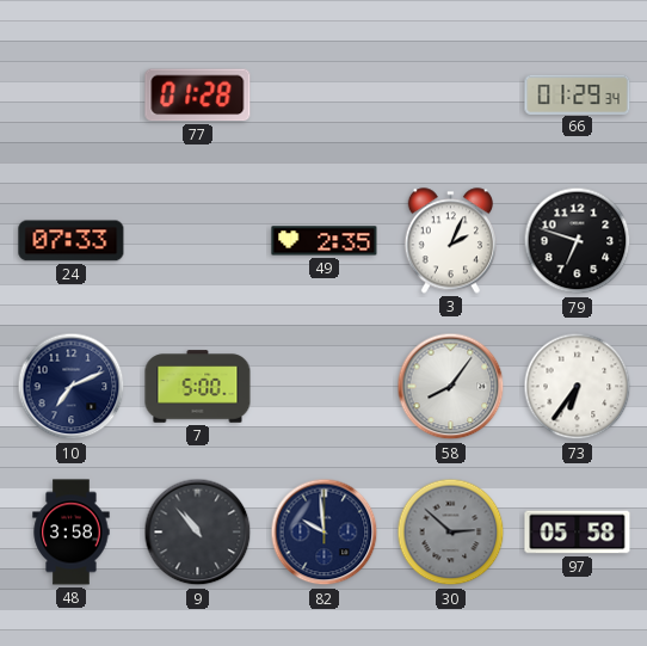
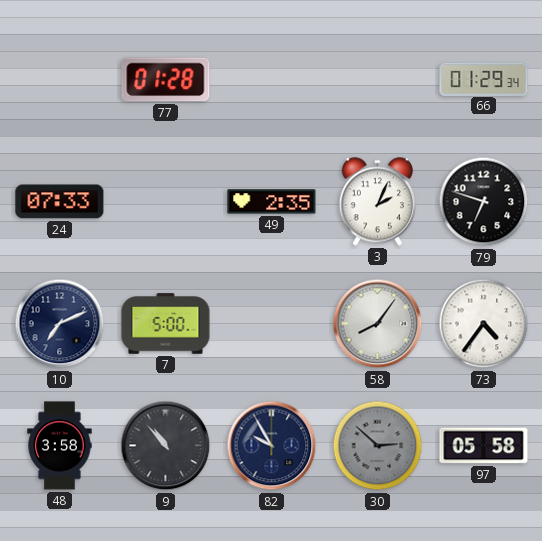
73: 6:36 -> 4:36 (484, 324)
82: 9:59 -> 9:55 (272, 446)
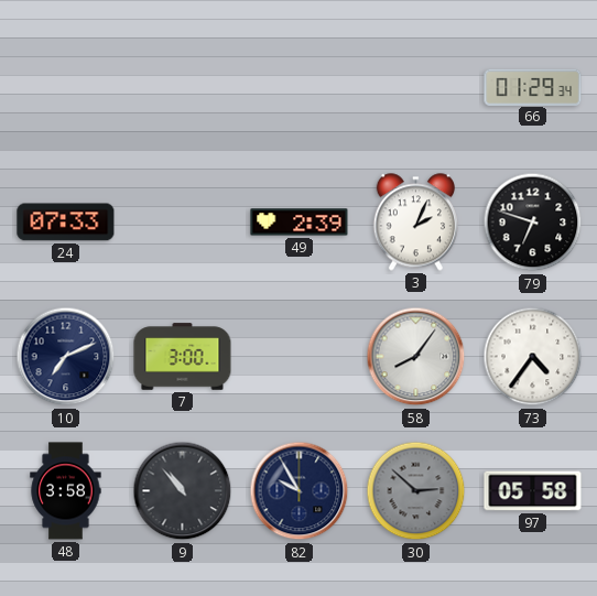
77: 01:28 -> none (166, 80)
49: 2:35 -> 2:39 (300, 223)
7: 5:00 -> 3:00 (183, 357)
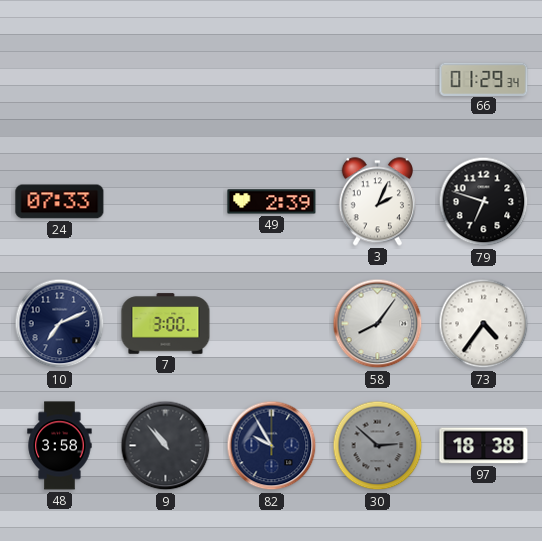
97: 05:58 -> 18:38 (484, 446)
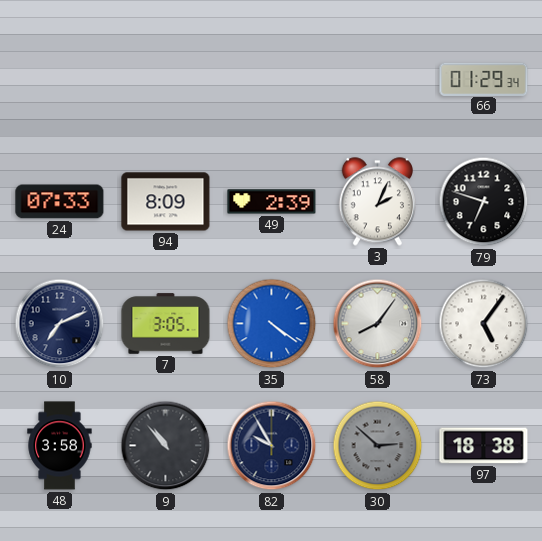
94: none -> 8:09 (166, 202)
7: 3:00 -> 3:05 (166, 324)
35: none -> 4:21 (272, 324)
73: 4:36 -> 5:06 (484, 324)
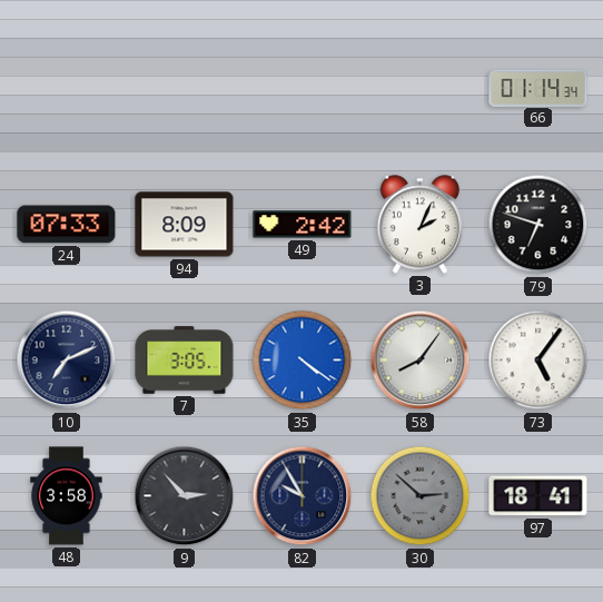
66: 01:29 -> 01:14 (538, 88)
49: 2:39 -> 2:42 (303, 225)
9: 10:53 -> 2:53 (185, 496)
97: 18:38 -> 18:41 (538, 496)
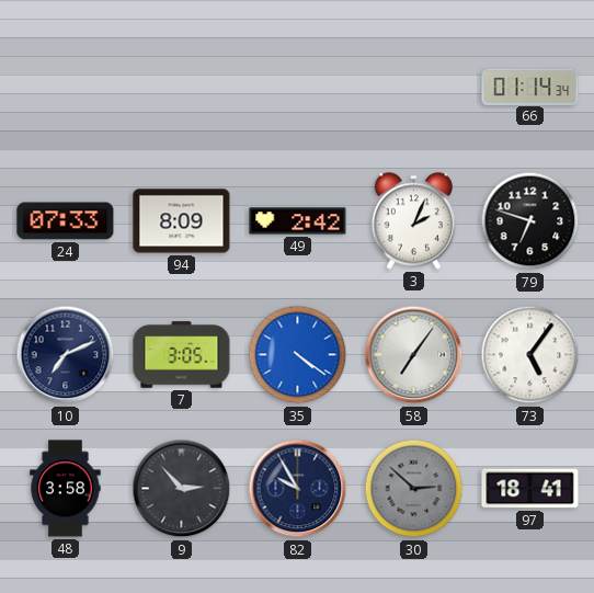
58: 8:06 -> 7:06 (414, 355)
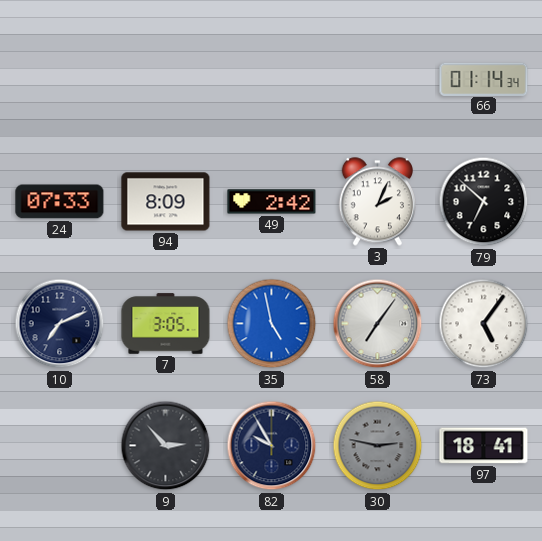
79: 6:48 -> 6:52 (484, 202)
35: 4:21 -> 4:58 (272, 324)
48: 3:58 -> none (66, 489)
30: 2:52 -> 2:47 (378, 446)
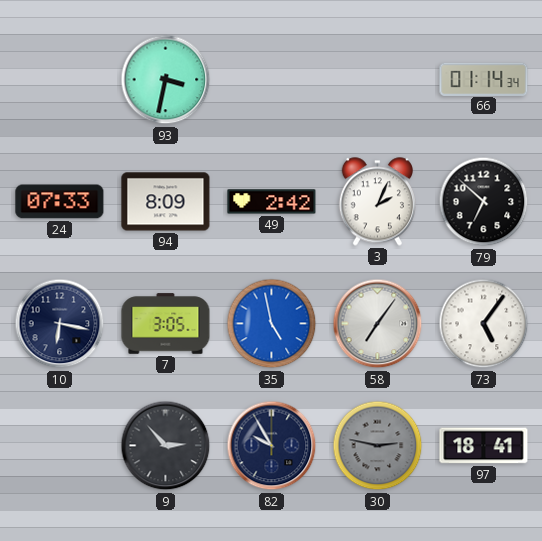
93: none -> 3:32 (166, 80)
10: 7:11 -> 6:17 (60, 324)
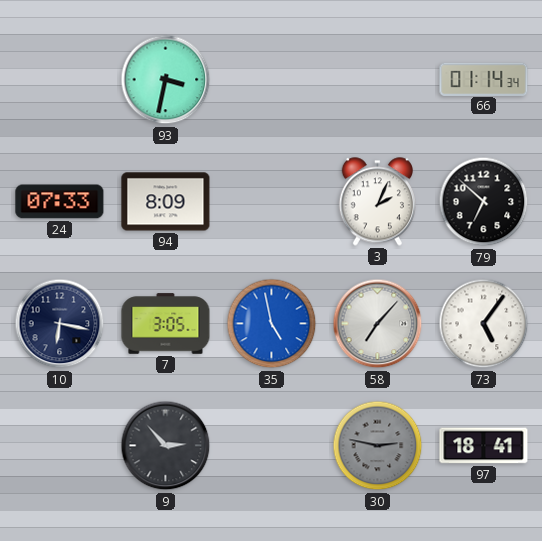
49: 2:42 -> none (272, 202)
58: 7:06 -> 7:07 (378, 324)
82: 9:55 -> none (272, 446)
